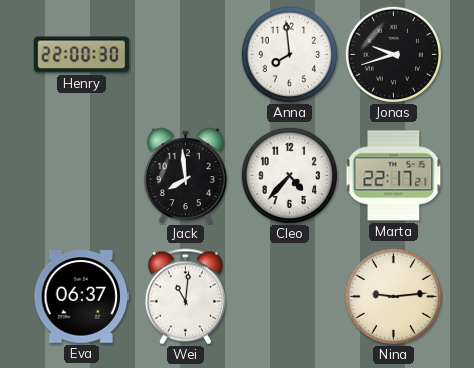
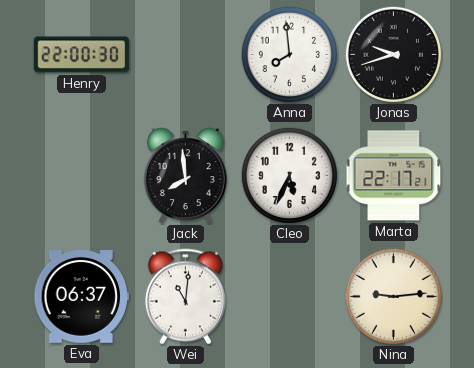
Cleo: 4:37 -> 5:34 (289, 175)
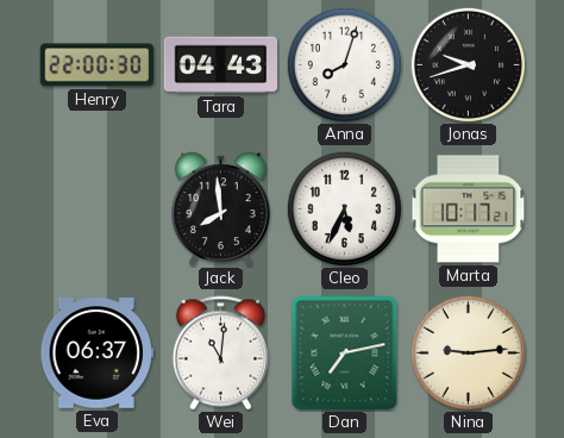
Tara: none -> 04:43 (220, 65)
Anna: 7:59 -> 8:03 (344, 64)
Marta: 22:17 -> 10:17 (469, 209)
Dan: none -> 7:13 (345, 353)
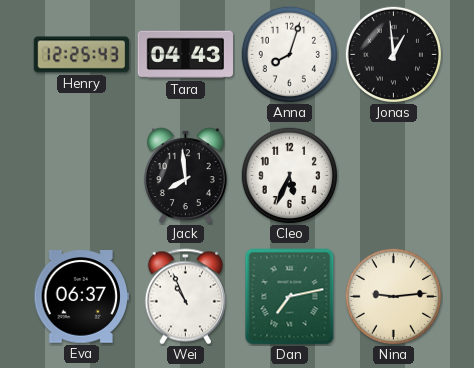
Henry: 22:00 -> 12:25 (81, 55)
Jonas: 9:42 -> 12:59 (393, 54)
Marta: 10:17 -> none (469, 209)
Wei: 11:01 -> 10:56 (185, 297)
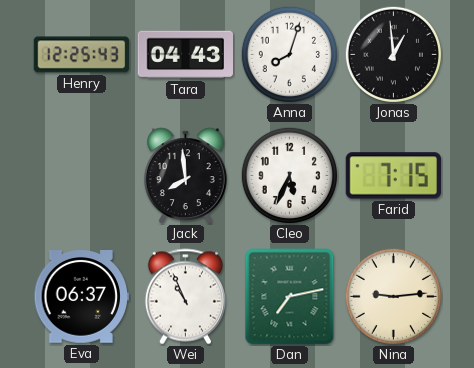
Farid: none -> 7:15 (393, 176)
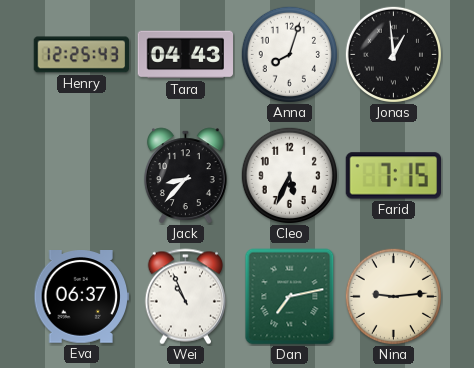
Jack: 7:59 -> 8:37 (185, 176)
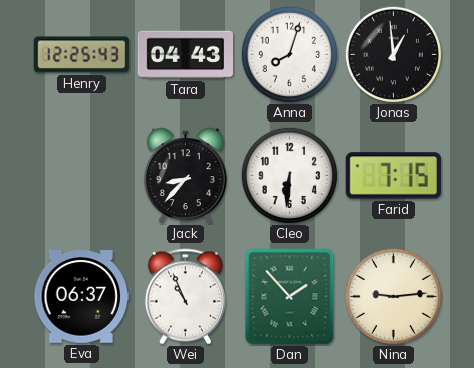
Cleo: 5:34 -> 6:31 (289, 175)
Dan: 7:13 -> 1:53 (290, 297)
